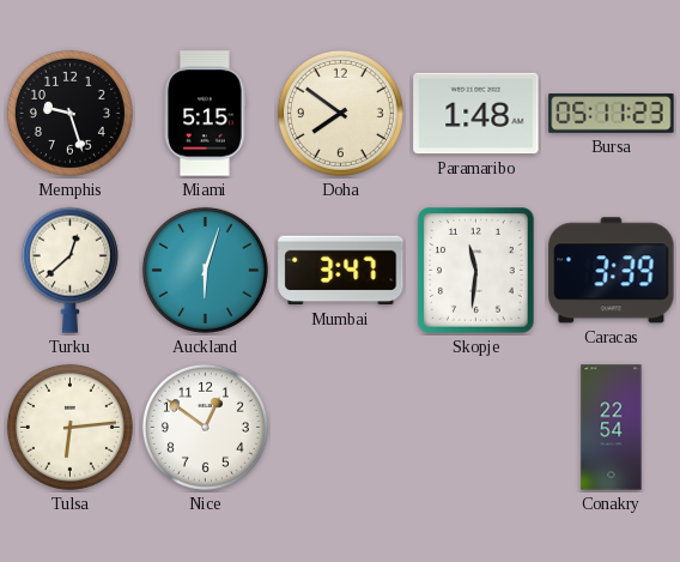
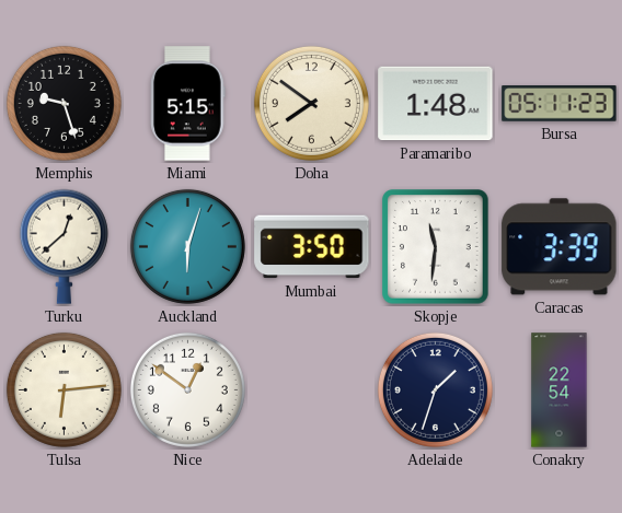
Mumbai: 3:47 -> 3:50 (312, 247)
Adelaide: none -> 1:33 (435, 389)
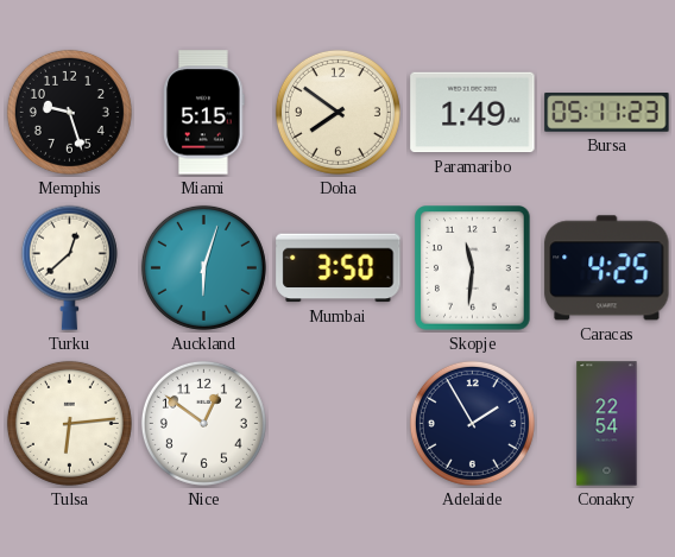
Paramaribo: 1:48 -> 1:49 (473, 113)
Caracas: 3:39 -> 4:25 (607, 268)
Adelaide: 1:33 -> 1:55 (472, 423)
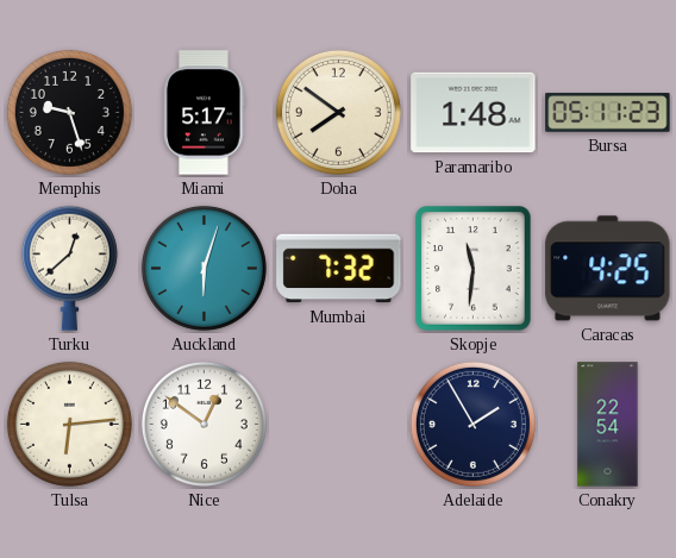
Miami: 5:15 -> 5:17 (205, 113)
Paramaribo: 1:49 -> 1:48 (474, 113)
Mumbai: 3:50 -> 7:32 (339, 269)
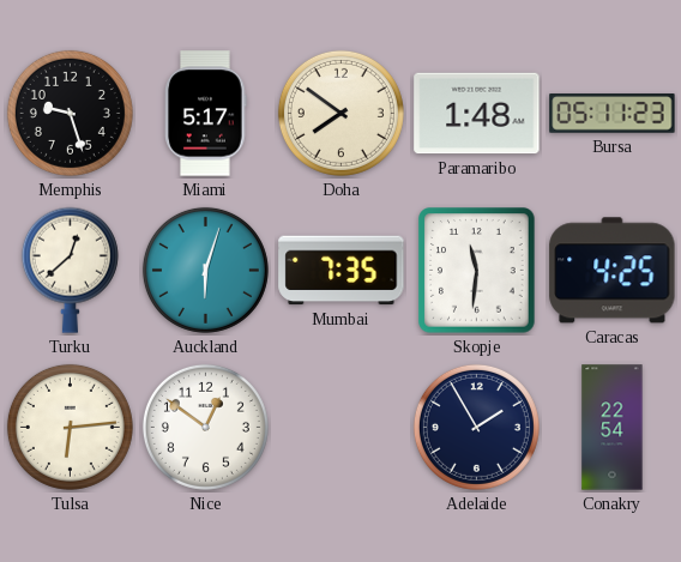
Mumbai: 7:32 -> 7:35 (342, 271)
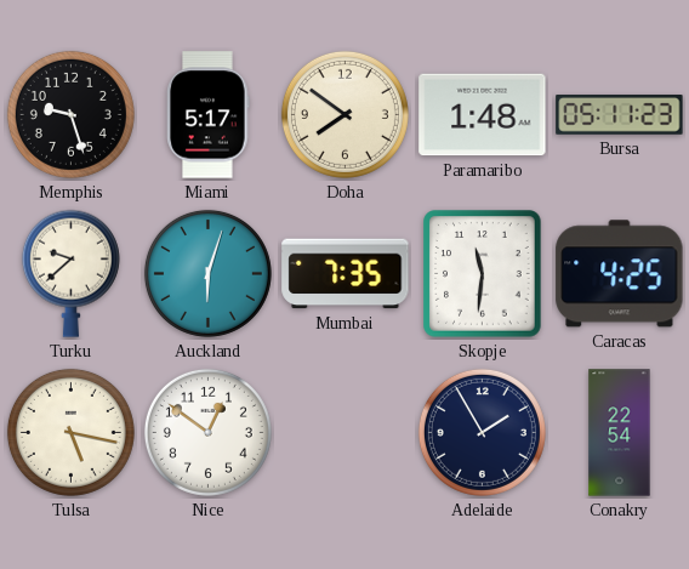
Turku: 12:38 -> 9:38 (70, 273)
Tulsa: 6:14 -> 5:17 (70, 432)
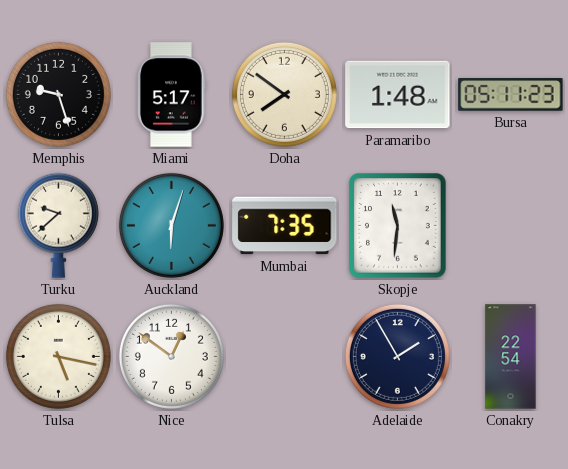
Caracas: 4:25 -> none (620, 274)
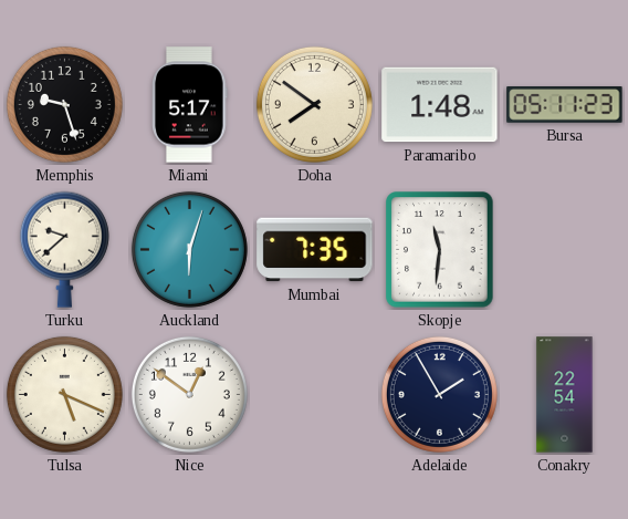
Tulsa: 5:17 -> 5:19 (64, 394)
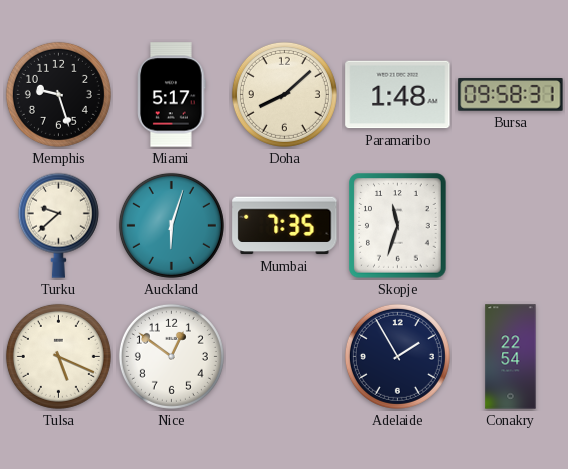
Doha: 7:51 -> 8:08 (284, 94)
Bursa: 05:11 -> 09:58 (511, 95)
Skopje: 11:31 -> 11:33 (398, 226)
